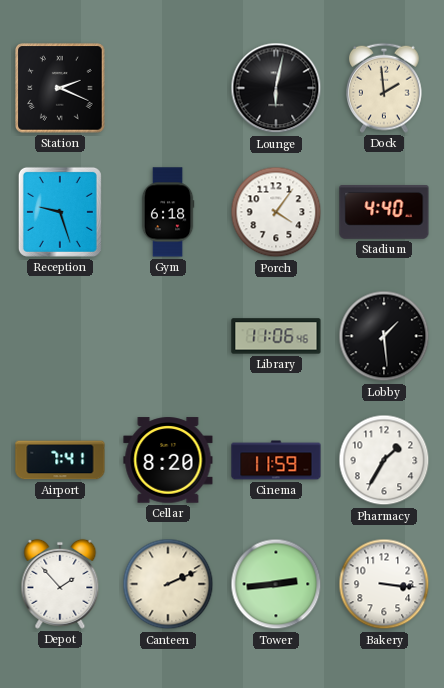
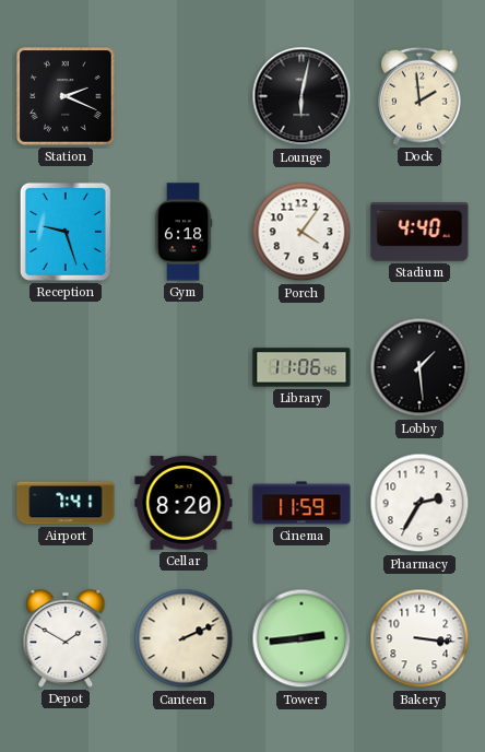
Pharmacy: 1:35 -> 2:35 (419, 503)
Depot: 1:53 -> 1:50 (66, 638)
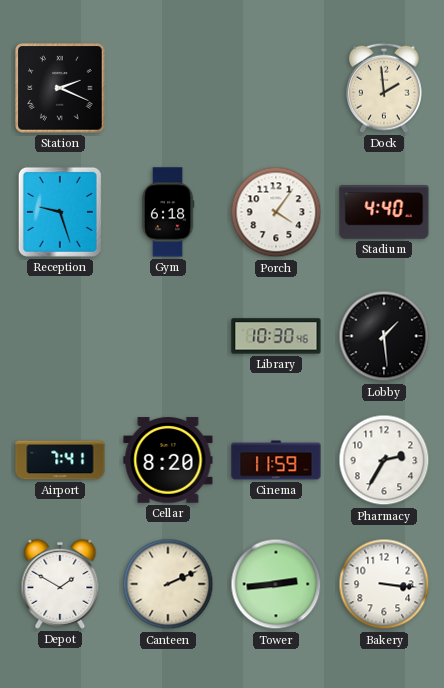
Lounge: 6:02 -> none (301, 96)
Library: 11:06 -> 10:30 (276, 336)
